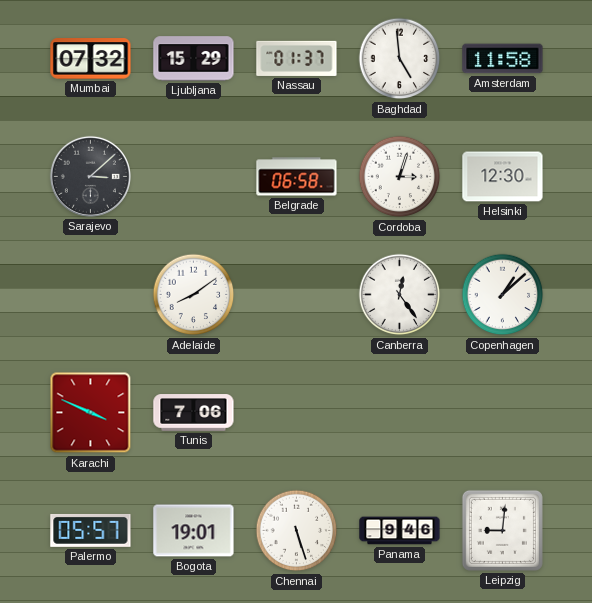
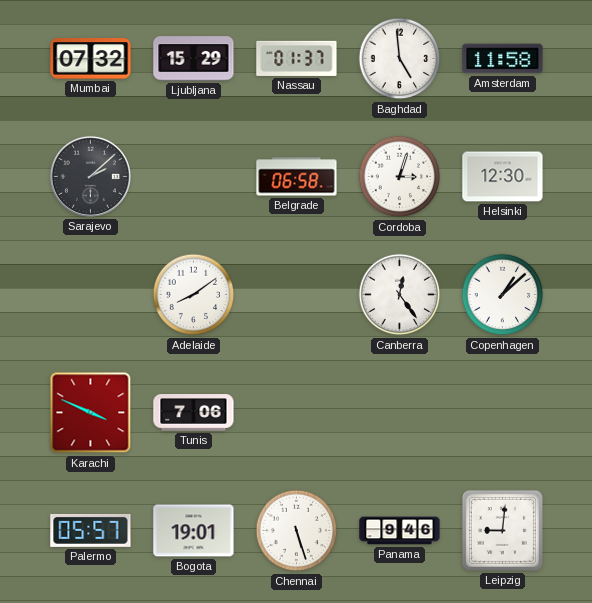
Sarajevo: 3:08 -> 2:08 (90, 176)
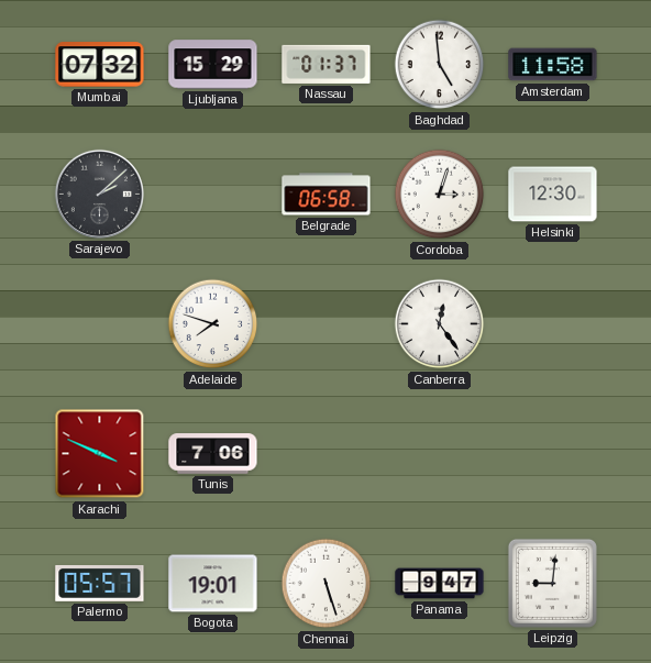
Adelaide: 8:09 -> 7:48 (213, 324)
Copenhagen: 1:08 -> none (503, 295)
Panama: 9:46 -> 9:47 (440, 584)
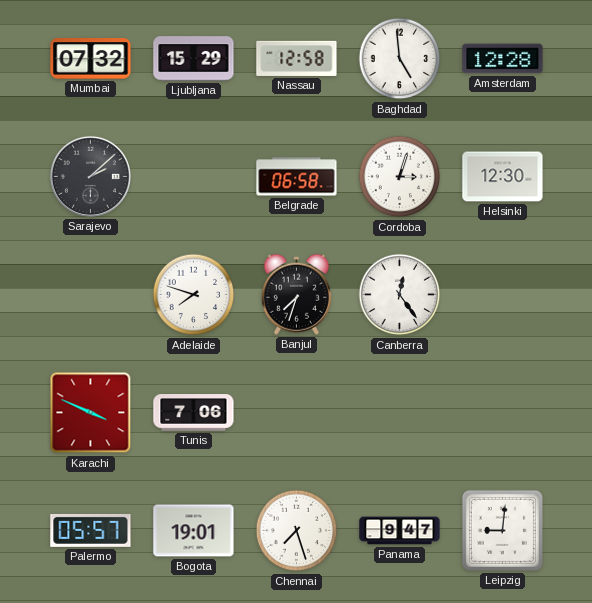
Nassau: 01:37 -> 12:58 (297, 58)
Amsterdam: 11:58 -> 12:28 (503, 59)
Banjul: none -> 7:33 (296, 294)
Chennai: 5:27 -> 7:27 (297, 531)
